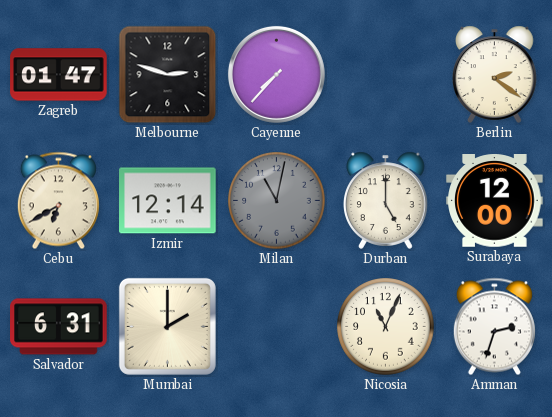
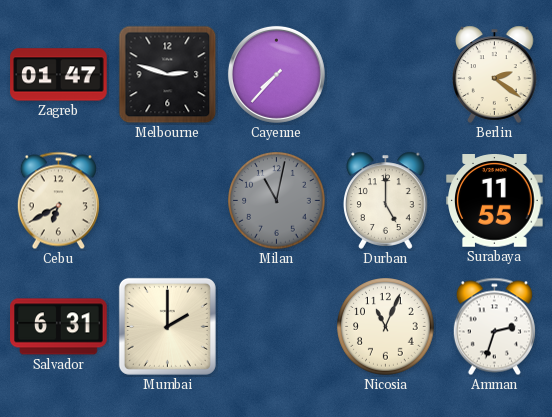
Izmir: 12:14 -> none (168, 201)
Surabaya: 12:00 -> 11:55 (495, 201)
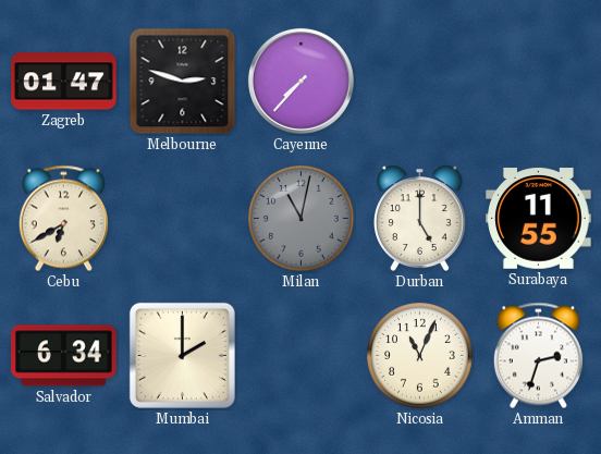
Berlin: 2:21 -> none (495, 74)
Salvador: 6:31 -> 6:34 (64, 356)
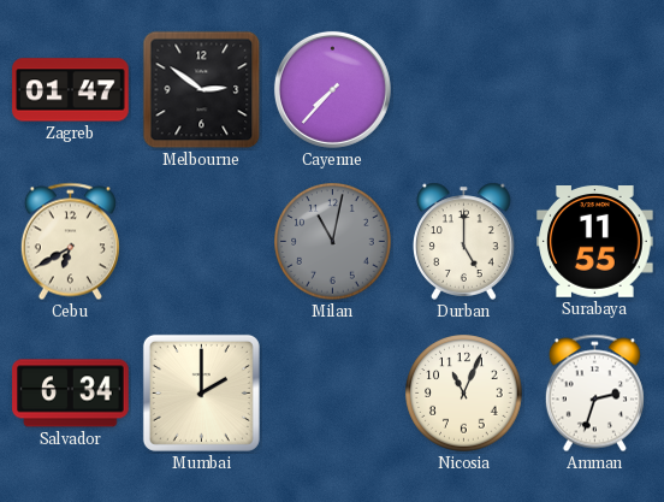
Melbourne: 2:48 -> 2:51 (202, 90)
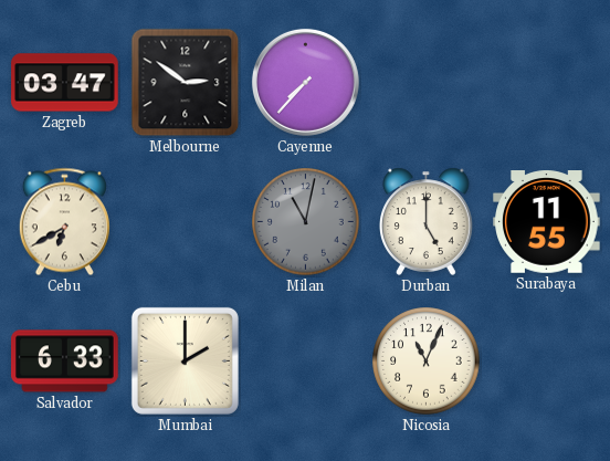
Zagreb: 01:47 -> 03:47 (65, 83)
Salvador: 6:34 -> 6:33 (65, 362)
Amman: 2:33 -> none (594, 394)
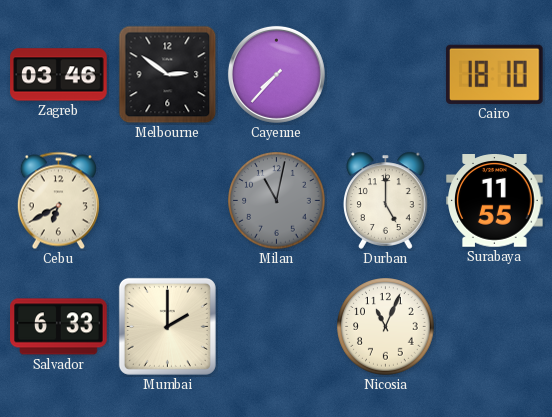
Zagreb: 03:47 -> 03:46 (59, 75)
Cairo: none -> 18:10 (494, 74)
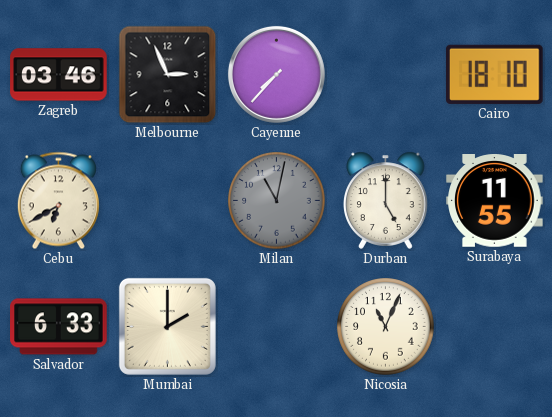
Melbourne: 2:51 -> 2:56 (168, 75)
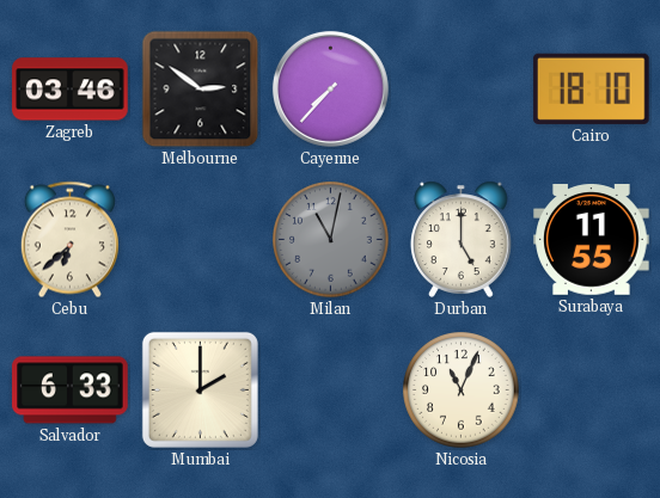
Melbourne: 2:56 -> 2:51 (201, 90)
Cebu: 6:40 -> 6:38 (69, 240)
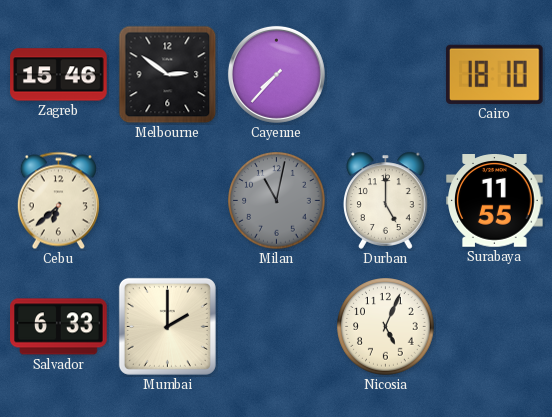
Zagreb: 03:46 -> 15:46 (59, 75)
Nicosia: 11:04 -> 5:04 (386, 327)
